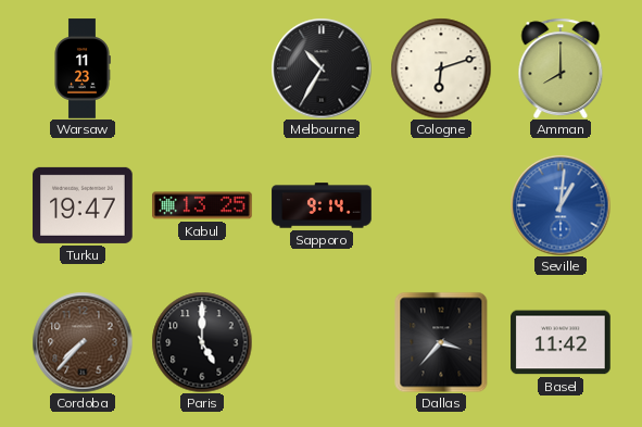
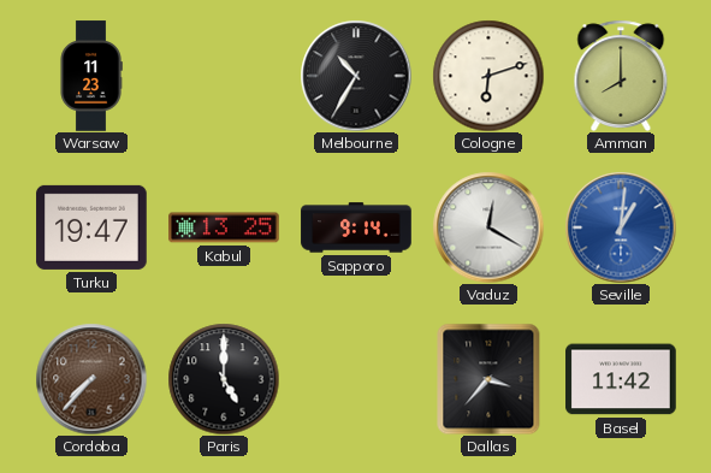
Vaduz: none -> 12:20 (488, 227)
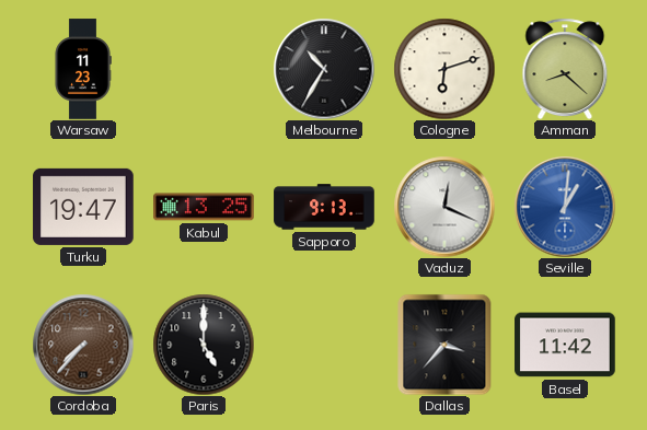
Amman: 8:00 -> 8:22 (565, 69)
Sapporo: 9:14 -> 9:13 (324, 207)
Vaduz: 12:20 -> 12:19 (444, 207)
